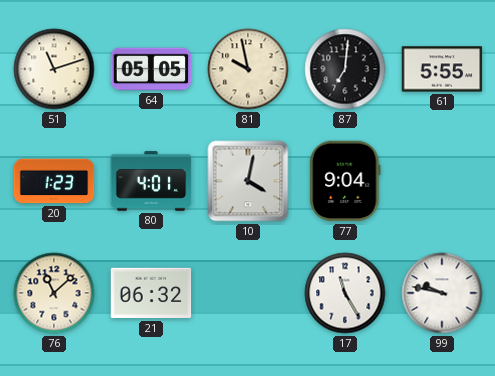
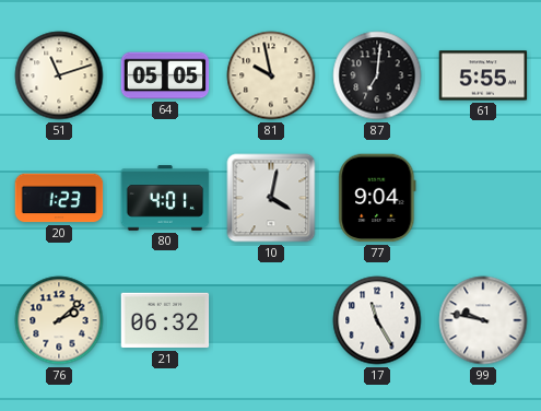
76: 11:08 -> 2:08 (59, 320)
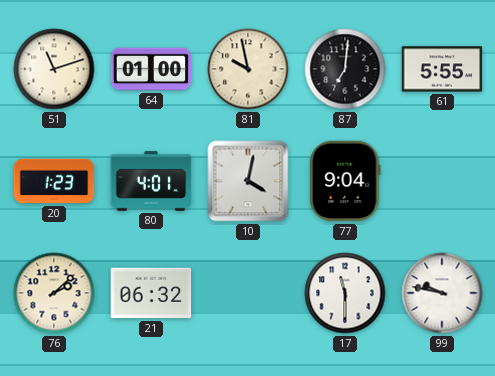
64: 05:05 -> 01:00 (151, 69)
17: 11:25 -> 11:30 (345, 293)
